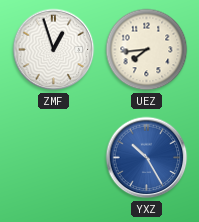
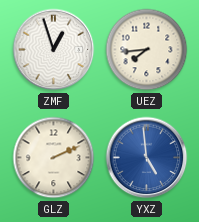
GLZ: none -> 2:11 (54, 158)
YXZ: 10:25 -> 4:59 (147, 158)
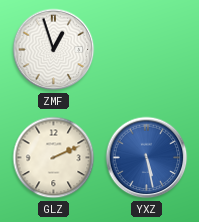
UEZ: 7:44 -> none (147, 50)
YXZ: 4:59 -> 5:28 (147, 158)
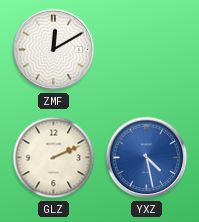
ZMF: 12:57 -> 12:10 (54, 50)
YXZ: 5:28 -> 4:28 (147, 158)
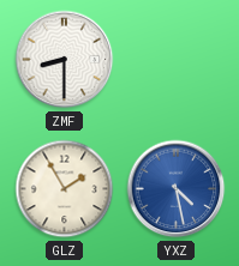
ZMF: 12:10 -> 8:30 (65, 60)
GLZ: 2:11 -> 1:55 (65, 189)
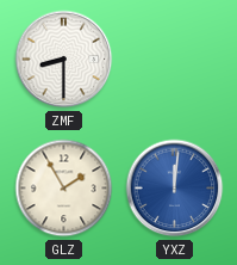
YXZ: 4:28 -> 12:01 (175, 189)
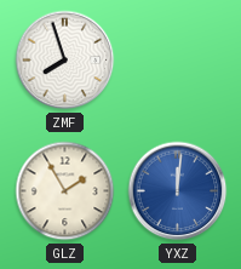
ZMF: 8:30 -> 7:57 (65, 61)
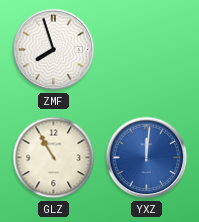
GLZ: 1:55 -> 10:55 (54, 158)
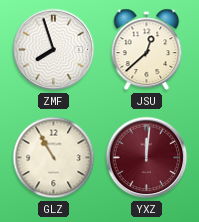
JSU: none -> 12:38 (147, 50)
YXZ dial: blue -> burgundy (147, 158)
